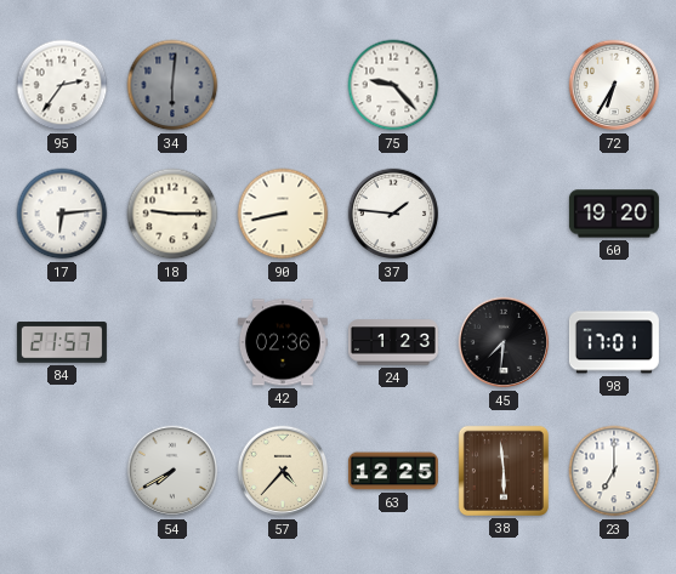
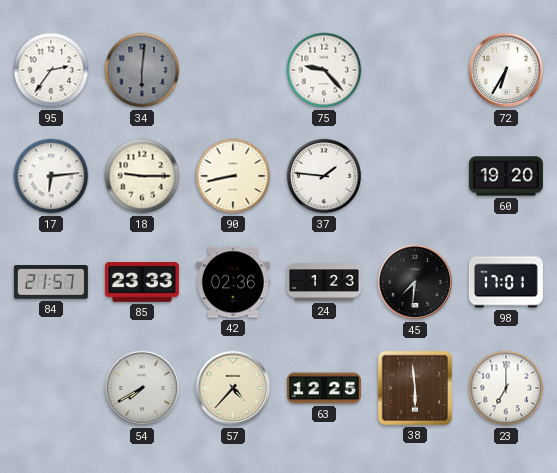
85: none -> 23:33 (142, 283)
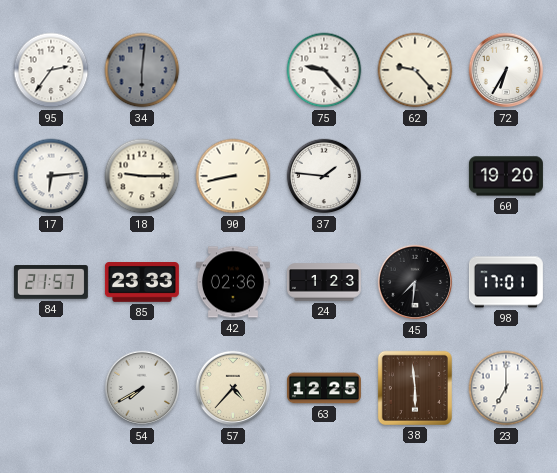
62: none -> 9:23 (415, 70)
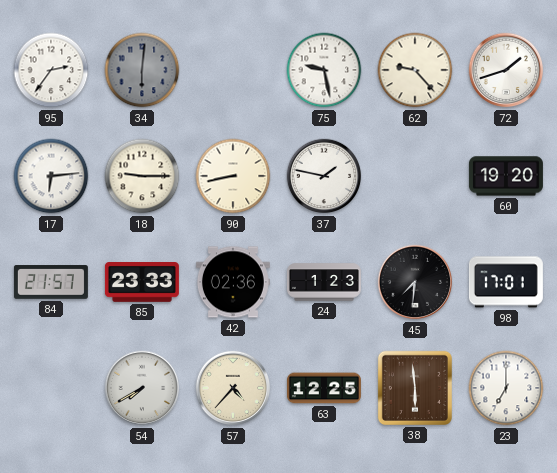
75: 9:23 -> 9:28 (324, 70)
72: 6:35 -> 1:42 (506, 70)
37: 1:46 -> 1:47 (324, 176)
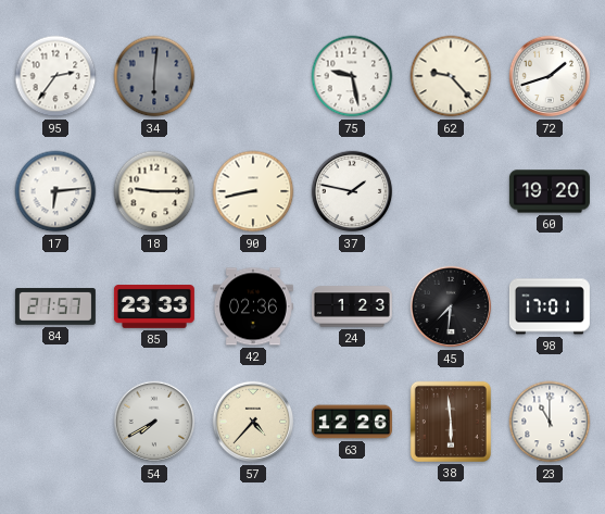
63: 12:25 -> 12:26 (352, 422)
23: 7:00 -> 11:00 (550, 422)
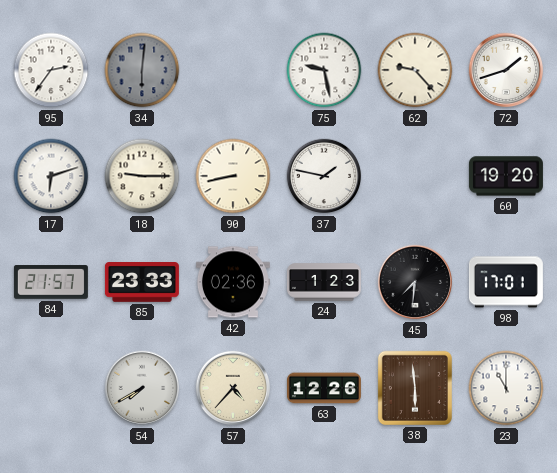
17: 6:14 -> 6:12 (51, 176)
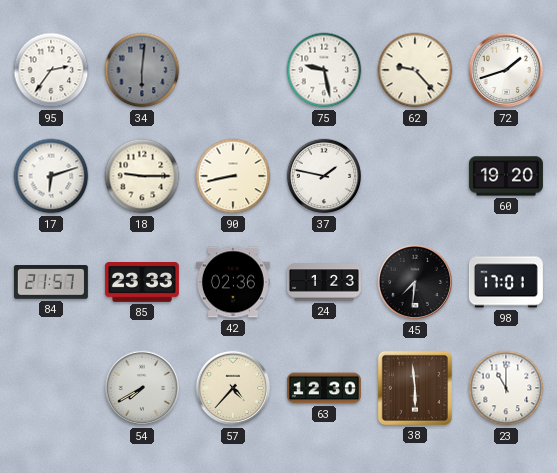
63: 12:26 -> 12:30 (324, 388)
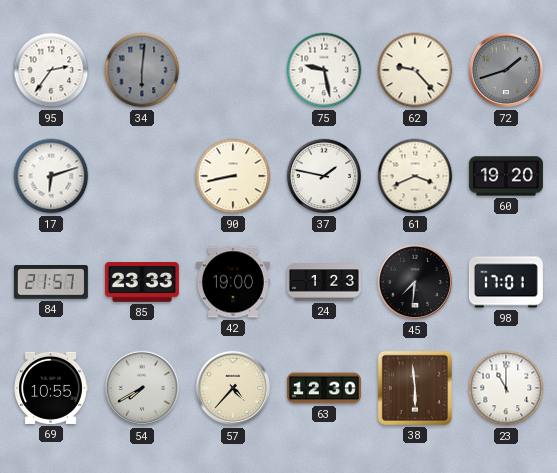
72 dial: white -> grey (506, 70)
18: 9:15 -> none (142, 176)
61: none -> 3:41 (415, 176)
42: 02:36 -> 19:00 (233, 282)
69: none -> 10:55 (51, 388)
